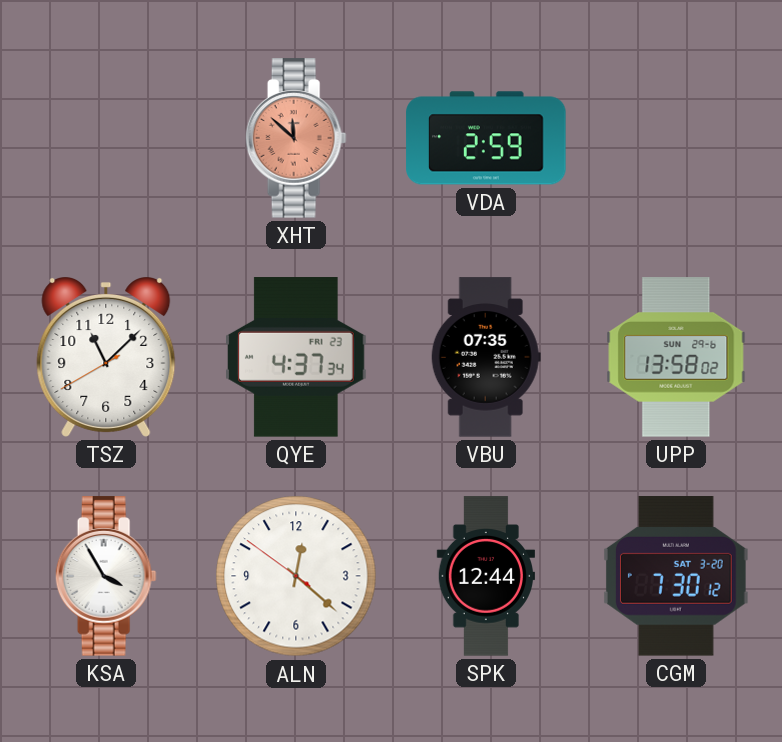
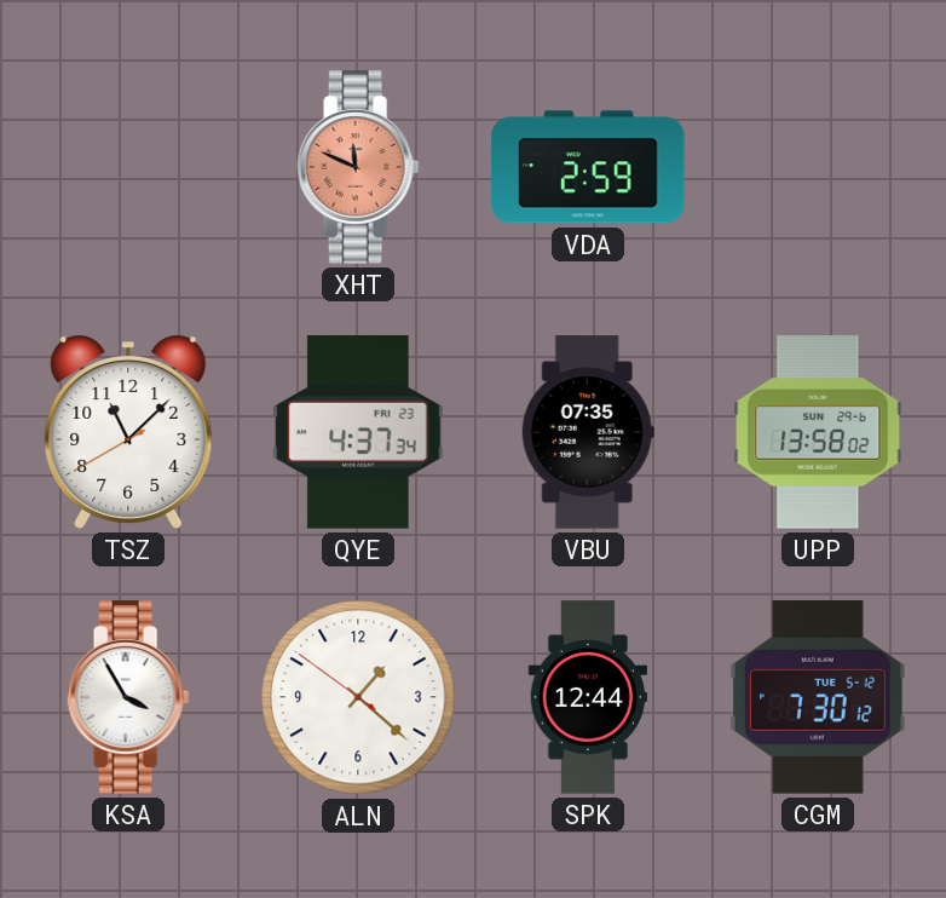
XHT: 11:52 -> 11:49 (358, 167)
ALN: 12:21 -> 1:21 (358, 697)
CGM date: SAT 3-20 -> TUE 5-12 (818, 697)
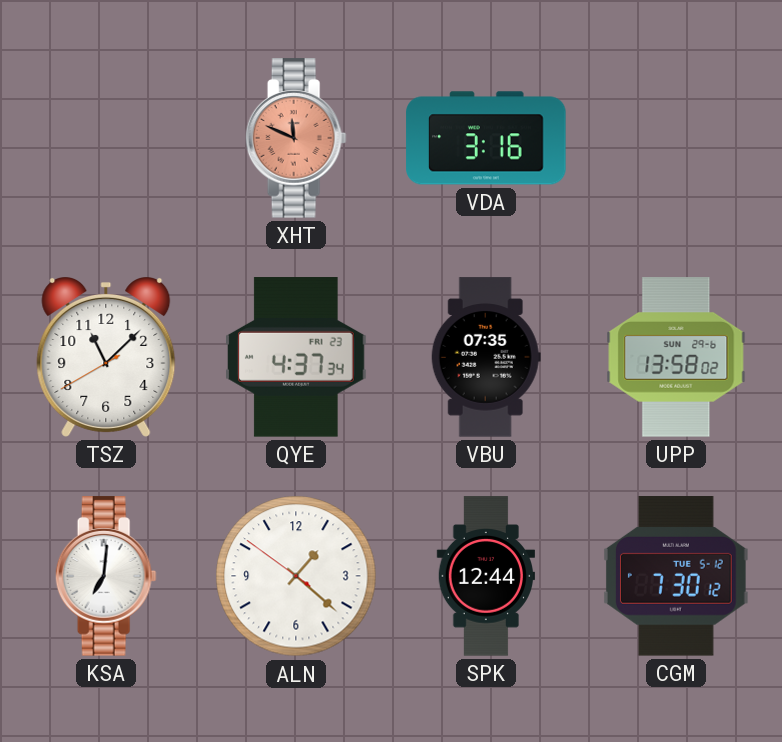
VDA: 2:59 -> 3:16 (486, 138)
KSA: 3:55 -> 7:01 (106, 576)
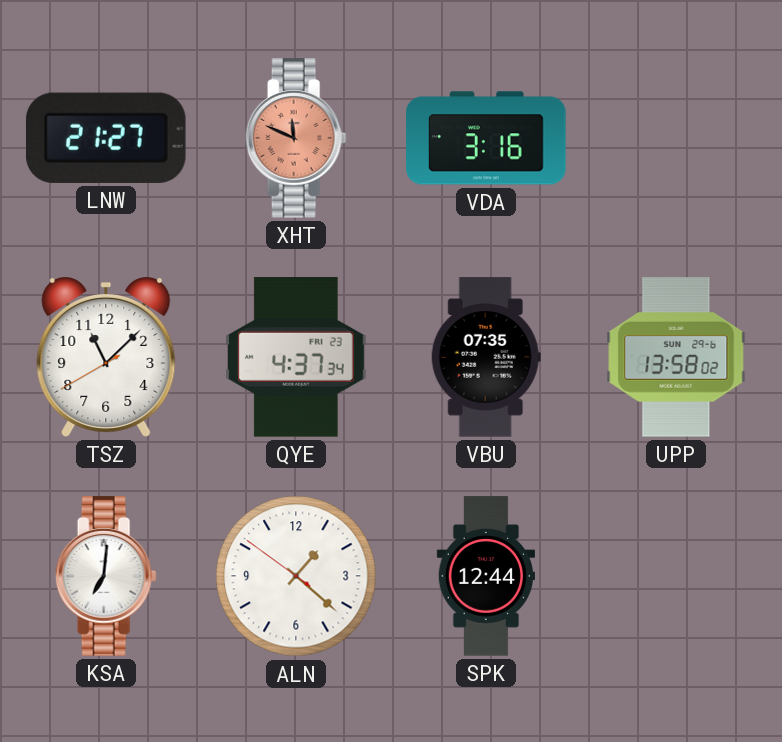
LNW: none -> 21:27 (106, 138)
CGM: 7:30 -> none (676, 576)
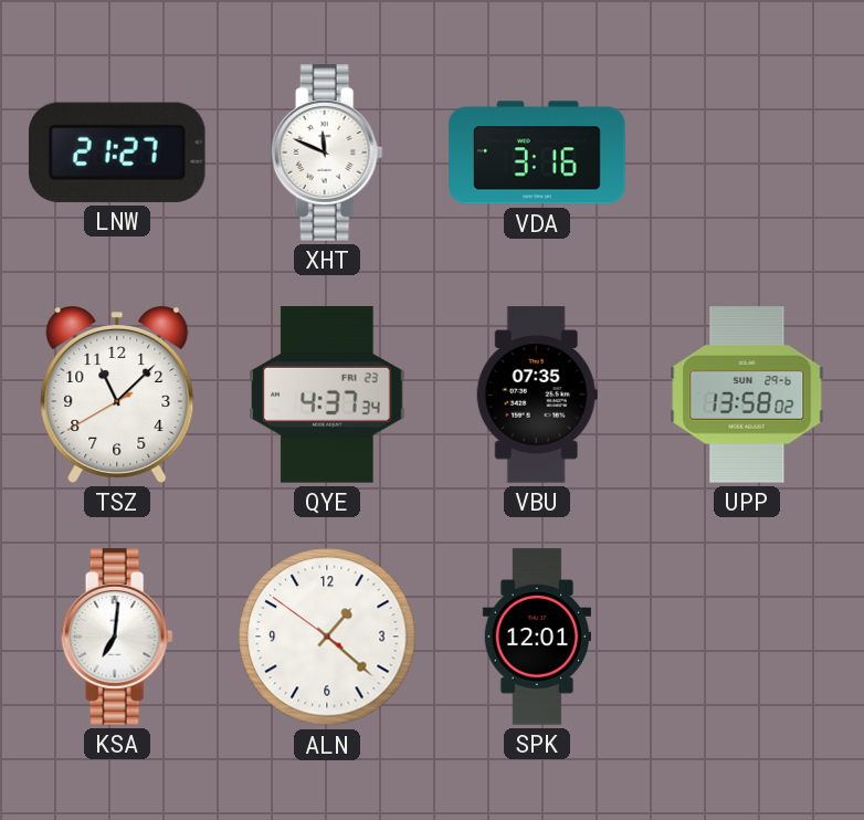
XHT dial: salmon -> white (327, 153)
SPK: 12:44 -> 12:01 (536, 637)
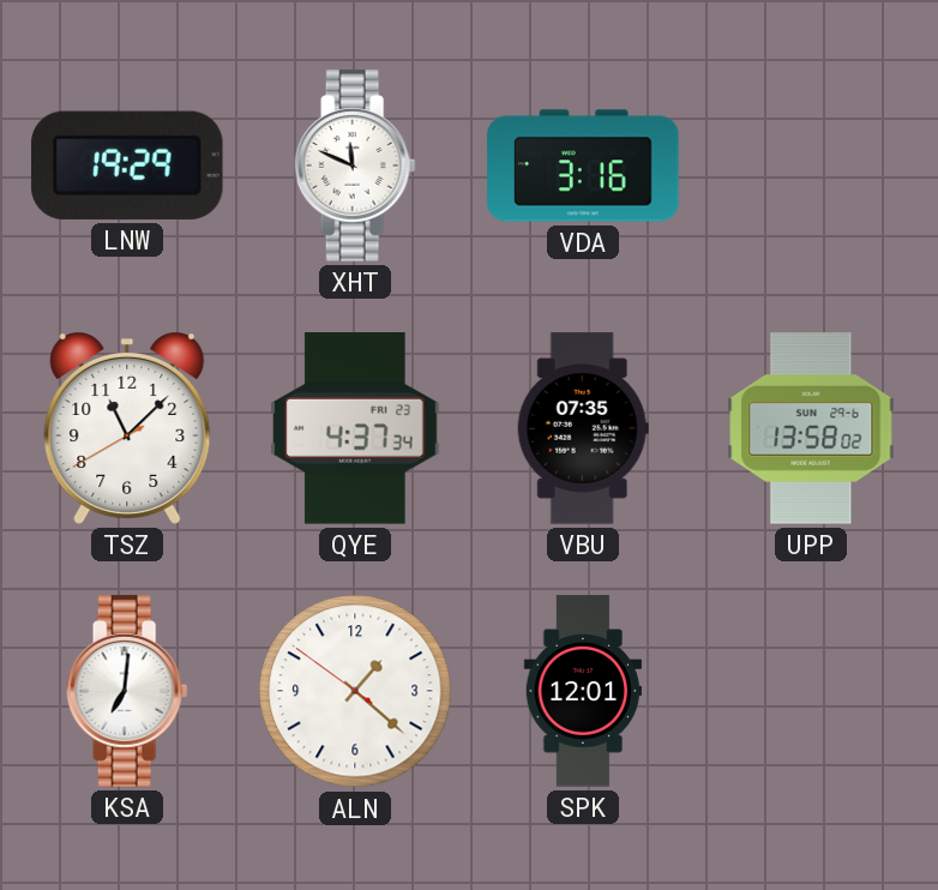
LNW: 21:27 -> 19:29 (127, 166)
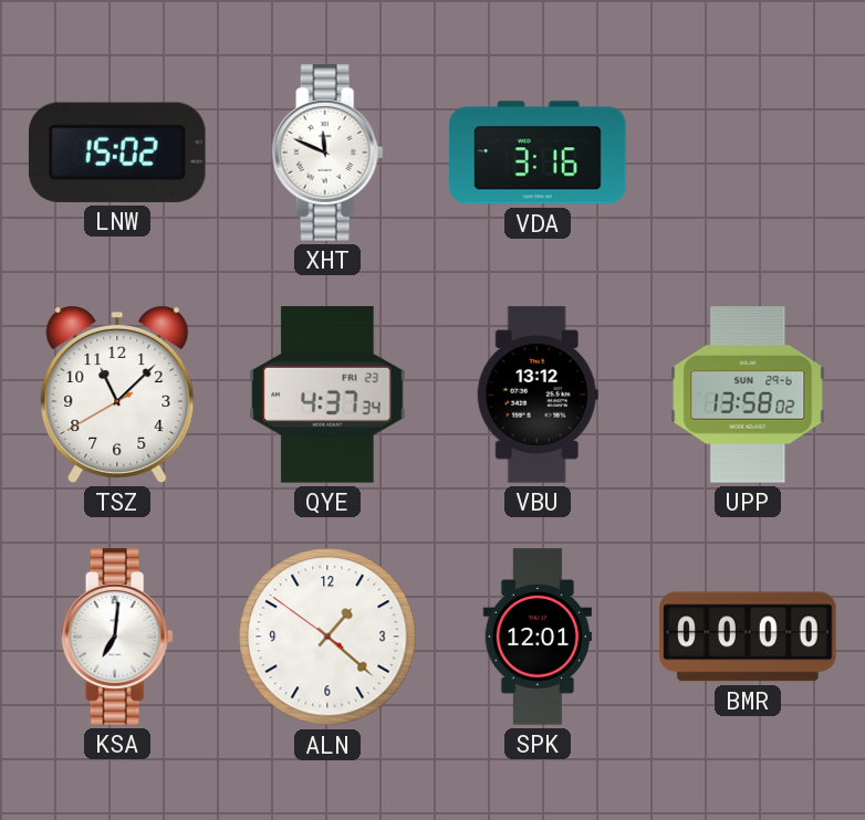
LNW: 19:29 -> 15:02 (117, 153)
VBU: 07:35 -> 13:12 (538, 395)
BMR: none -> 00:00 (748, 637)
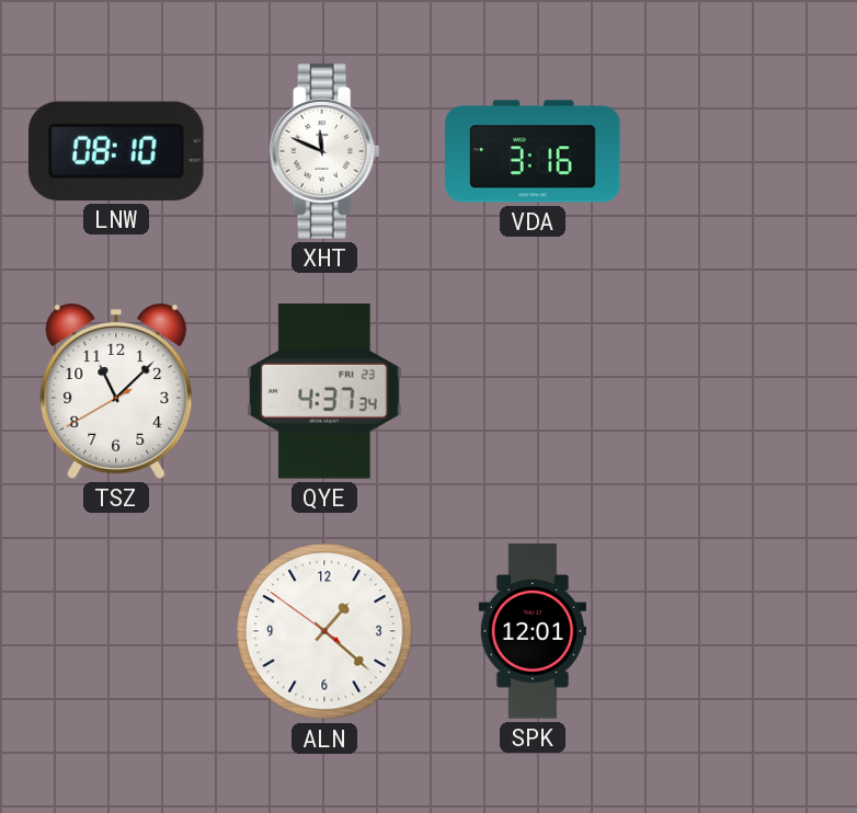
LNW: 15:02 -> 08:10 (116, 151)
VBU: 13:12 -> none (538, 395)
UPP: 13:58 -> none (748, 395)
KSA: 7:01 -> none (117, 637)
BMR: 00:00 -> none (748, 637)
